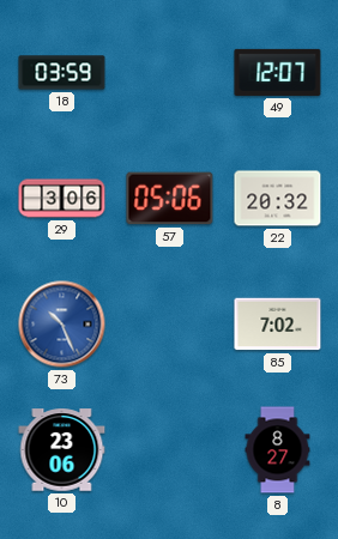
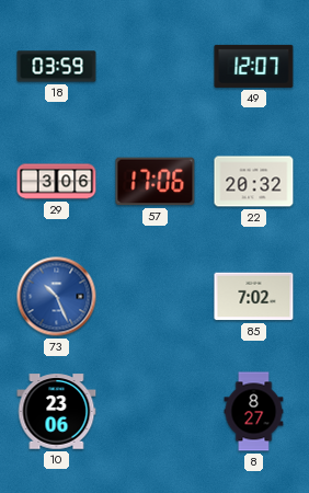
57: 05:06 -> 17:06 (156, 182)
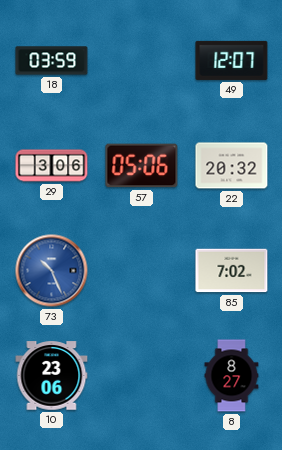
57: 17:06 -> 05:06 (142, 166)
